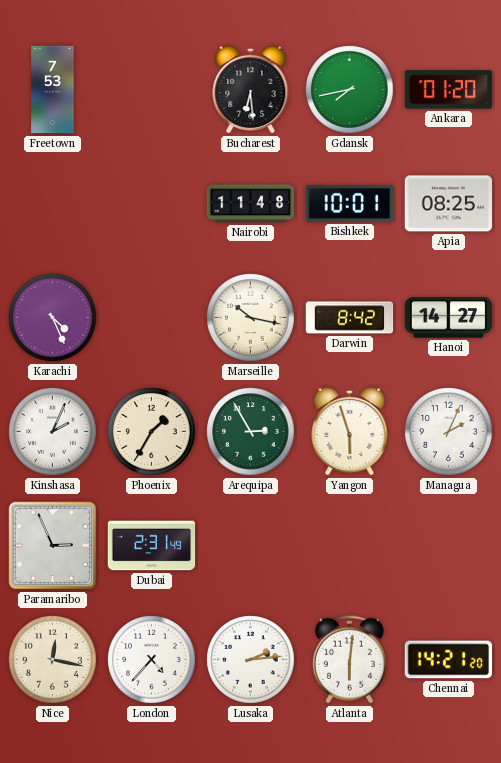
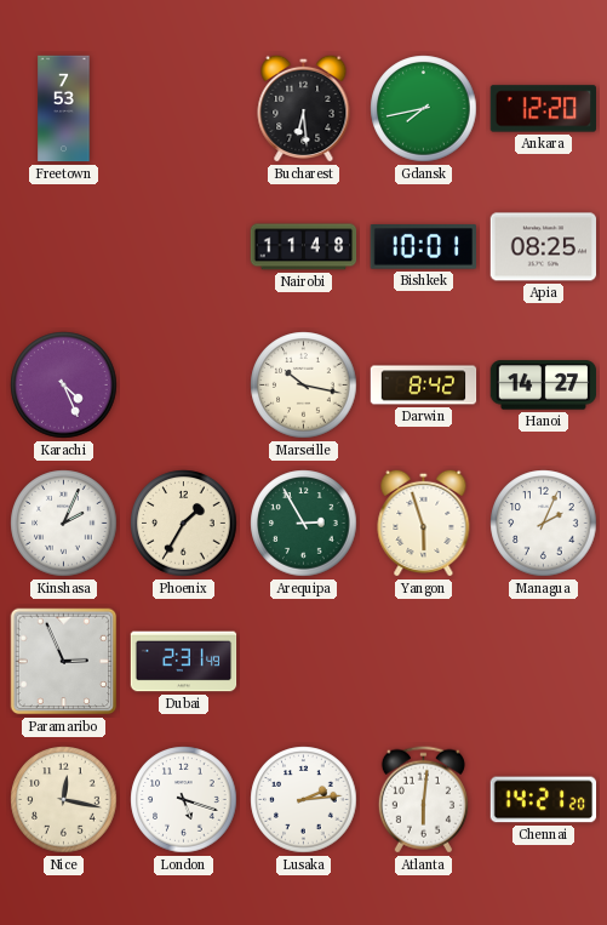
Ankara: 01:20 -> 12:20 (544, 109)
London: 4:37 -> 5:18 (184, 800)
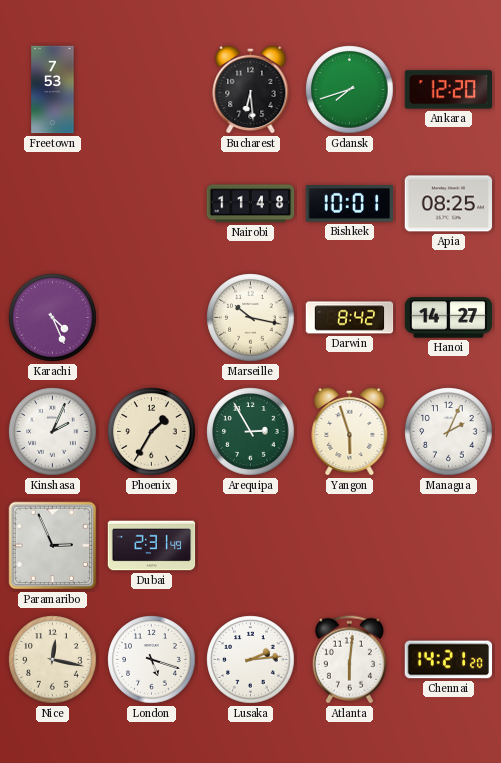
Gdansk: 7:43 -> 7:42 (350, 90)
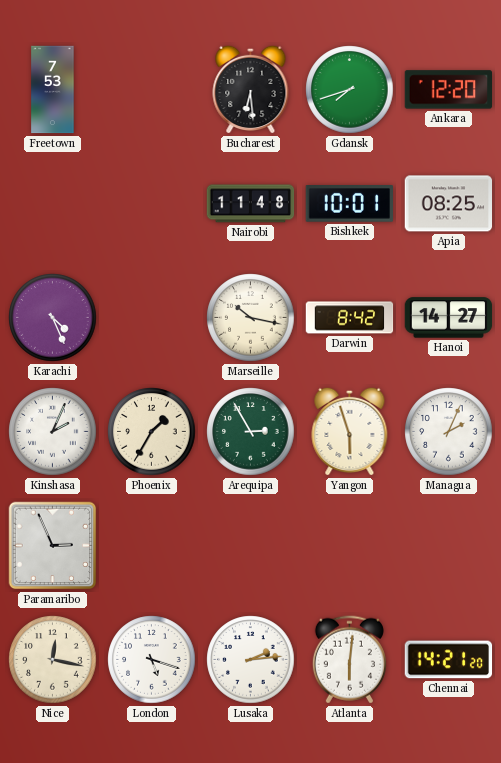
Dubai: 2:31 -> none (152, 546)
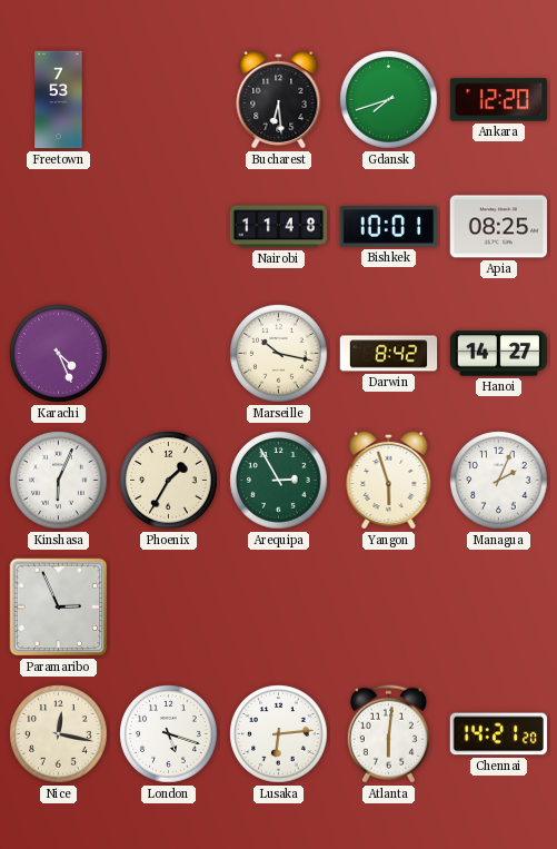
Kinshasa: 2:04 -> 6:04 (59, 481)
Lusaka: 2:14 -> 6:14 (279, 734)
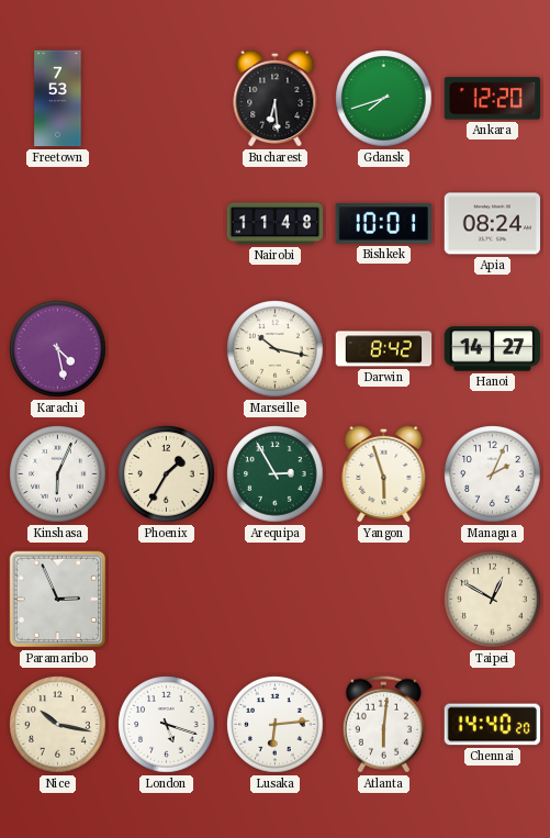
Apia: 08:25 -> 08:24 (493, 224)
Karachi: 4:26 -> 4:28 (58, 349)
Taipei: none -> 12:50 (493, 600)
Nice: 12:17 -> 10:17 (58, 725)
Chennai: 14:21 -> 14:40 (493, 725)
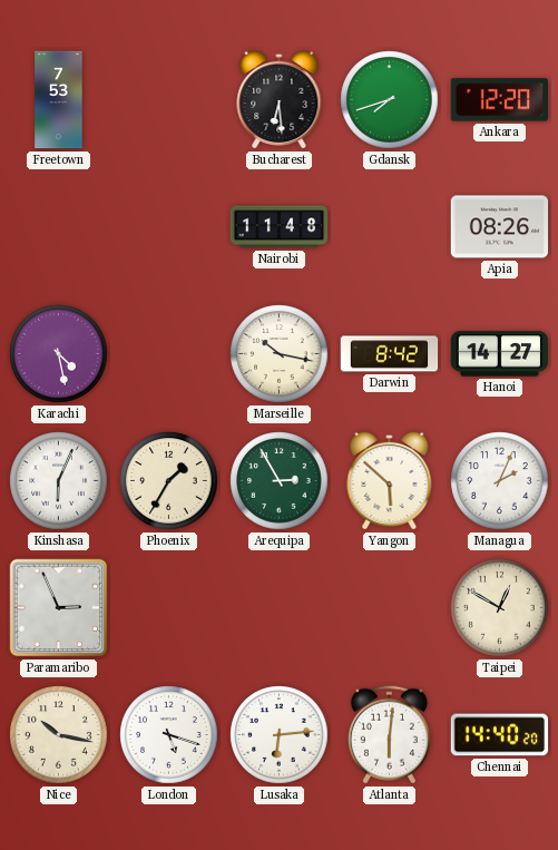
Bishkek: 10:01 -> none (383, 224)
Apia: 08:24 -> 08:26 (500, 227)
Yangon: 5:57 -> 5:52 (390, 480)
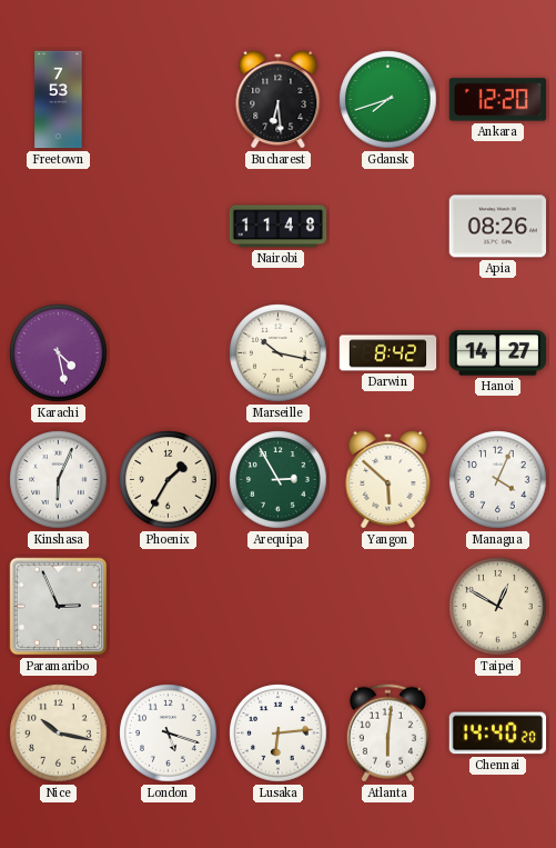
Managua: 2:04 -> 4:04 (498, 480)
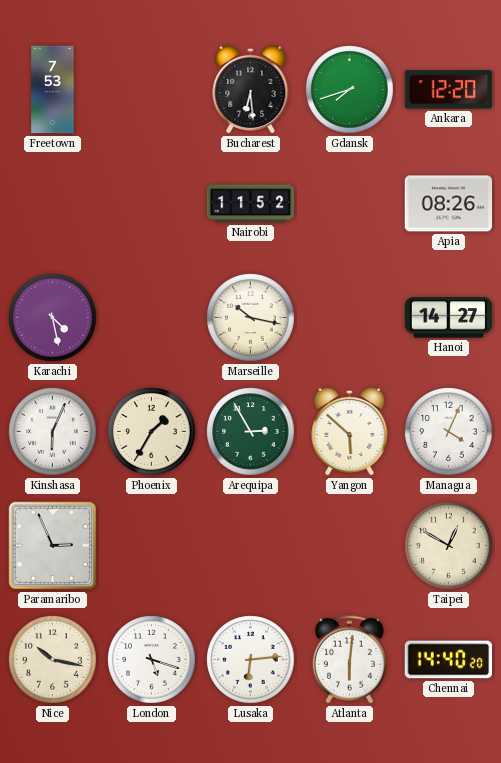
Nairobi: 11:48 -> 11:52 (251, 204)
Darwin: 8:42 -> none (388, 353)
